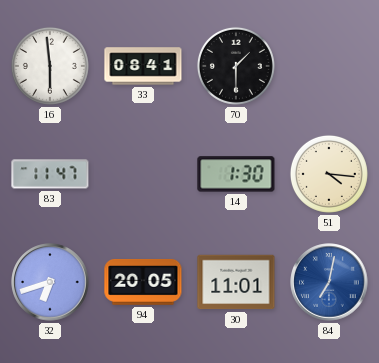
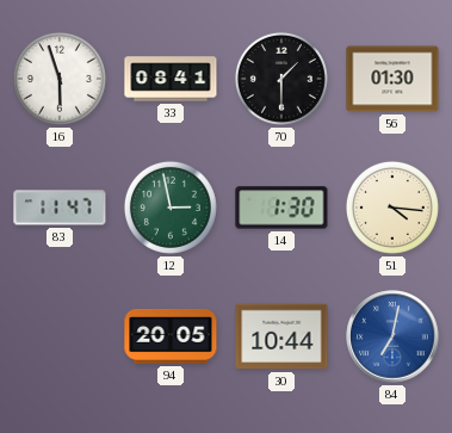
16: 5:59 -> 5:57 (60, 79)
56: none -> 01:30 (392, 79)
12: none -> 2:58 (171, 208)
32: 6:42 -> none (50, 282)
30: 11:01 -> 10:44 (281, 336)
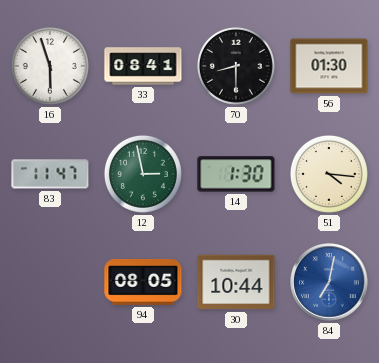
70: 1:30 -> 8:30 (236, 66)
94: 20:05 -> 08:05 (143, 283)
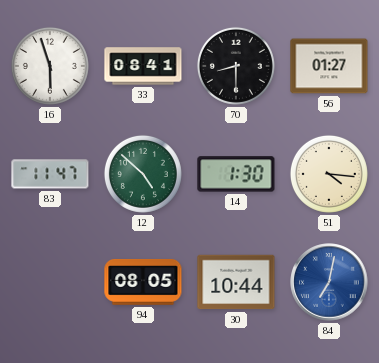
56: 01:30 -> 01:27 (329, 66)
12: 2:58 -> 4:52 (143, 174)
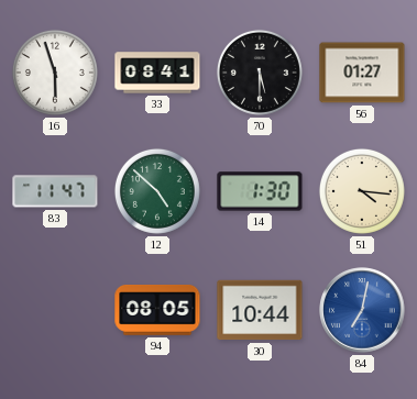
70: 8:30 -> 5:30 (260, 73)
